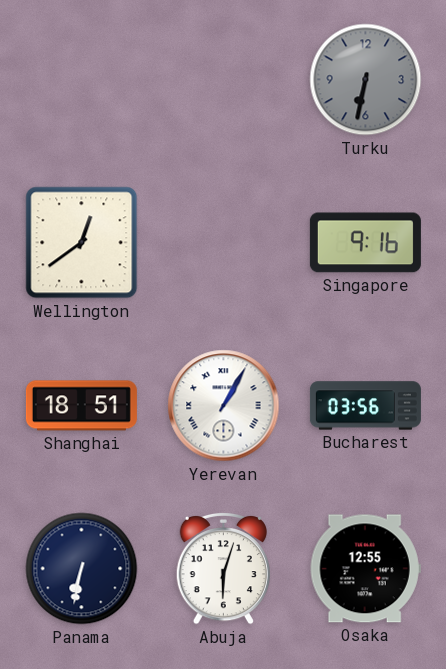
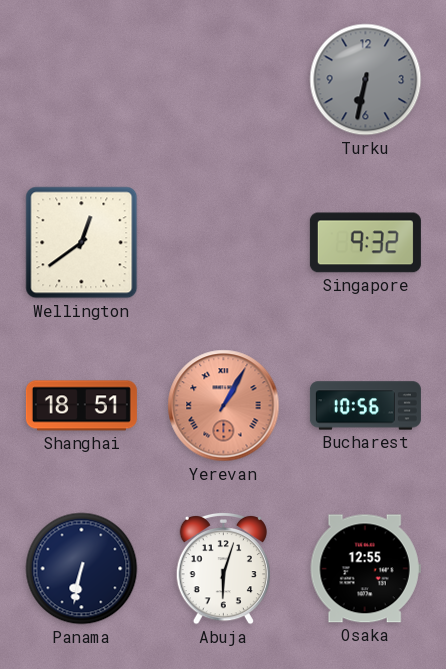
Singapore: 9:16 -> 9:32 (365, 243)
Yerevan dial: white -> salmon (224, 406)
Bucharest: 03:56 -> 10:56 (365, 406)
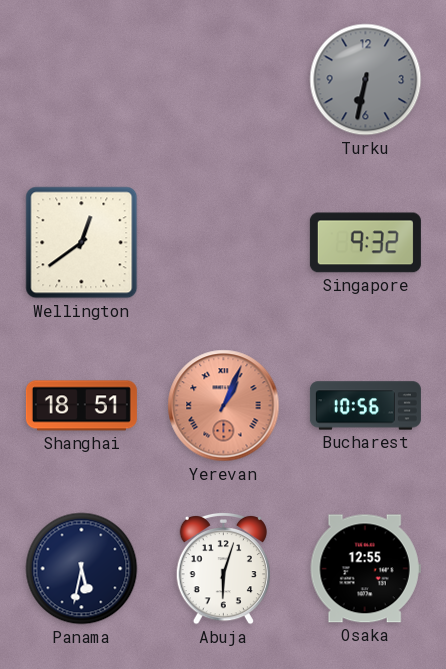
Yerevan: 1:05 -> 1:04 (224, 406)
Panama: 6:32 -> 5:32 (82, 569)
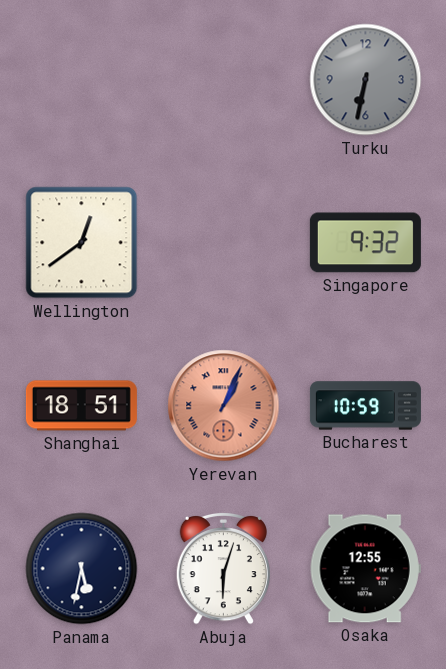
Bucharest: 10:56 -> 10:59 (365, 406)
